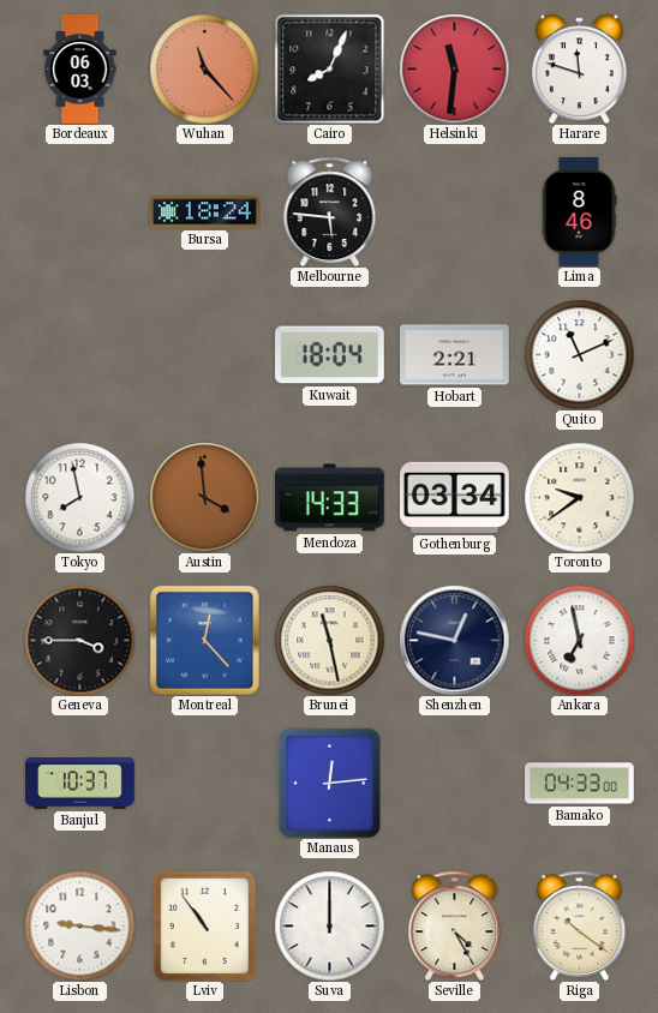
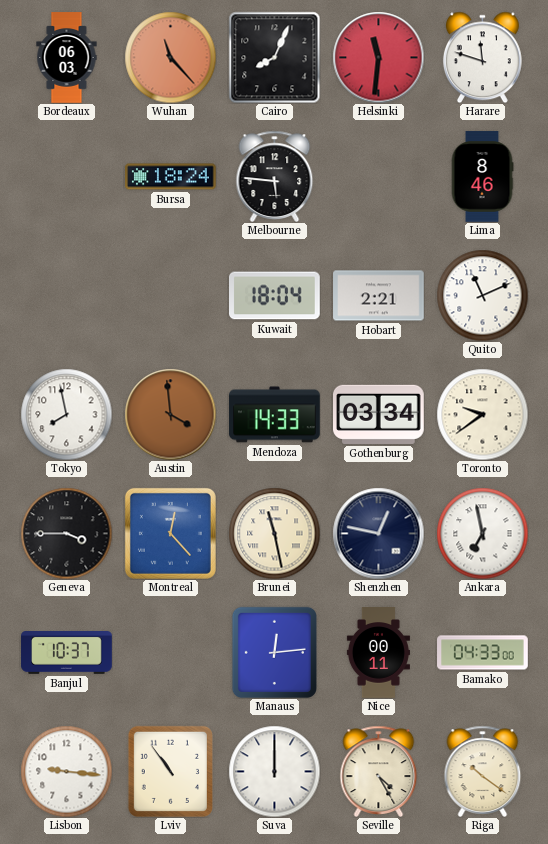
Nice: none -> 00:11 (378, 653)
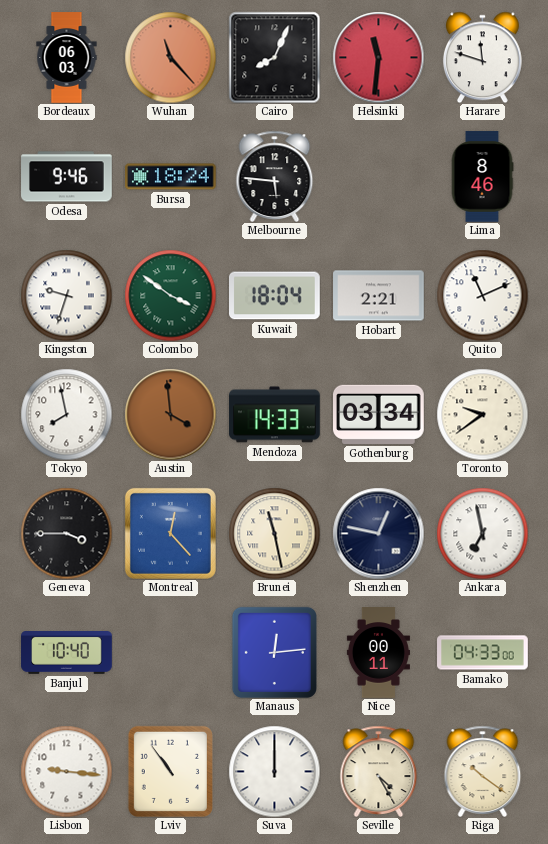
Odesa: none -> 9:46 (67, 177)
Kingston: none -> 9:33 (66, 295)
Colombo: none -> 3:51 (170, 295)
Banjul: 10:37 -> 10:40 (67, 653)
